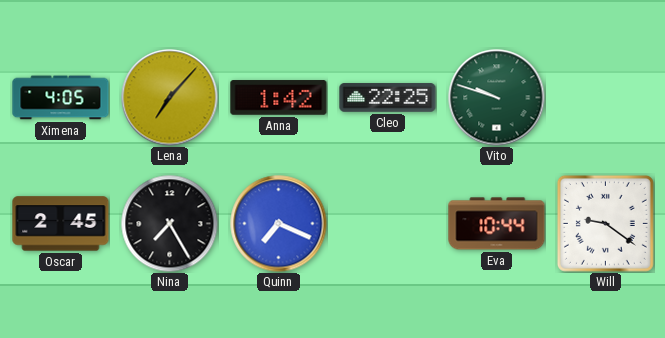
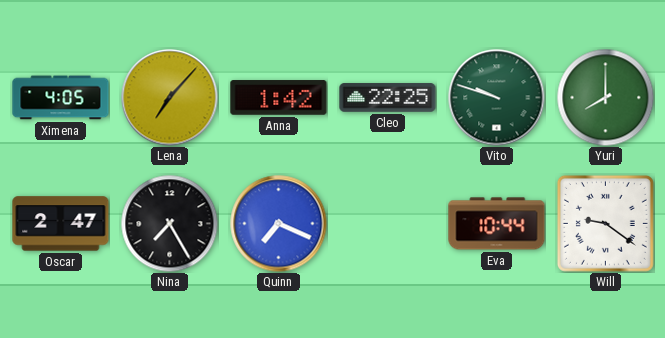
Yuri: none -> 8:00 (605, 97)
Oscar: 2:45 -> 2:47 (61, 224)
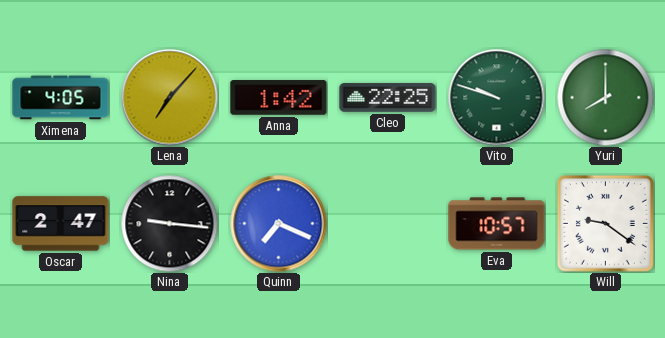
Nina: 7:25 -> 9:16 (169, 223)
Eva: 10:44 -> 10:57 (497, 224)
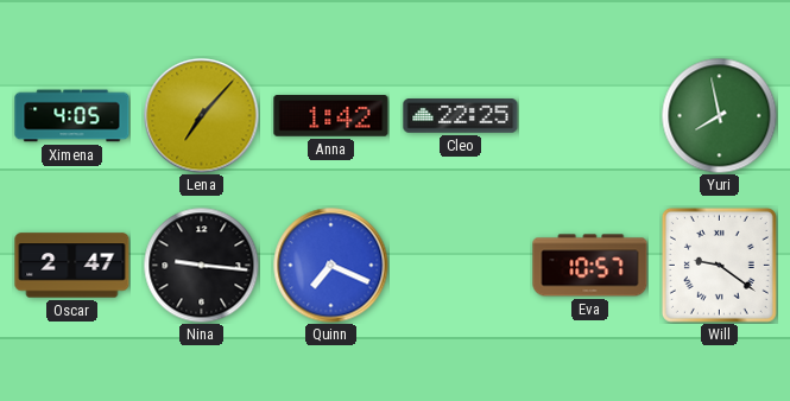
Vito: 9:48 -> none (497, 98)
Yuri: 8:00 -> 7:58 (719, 115)
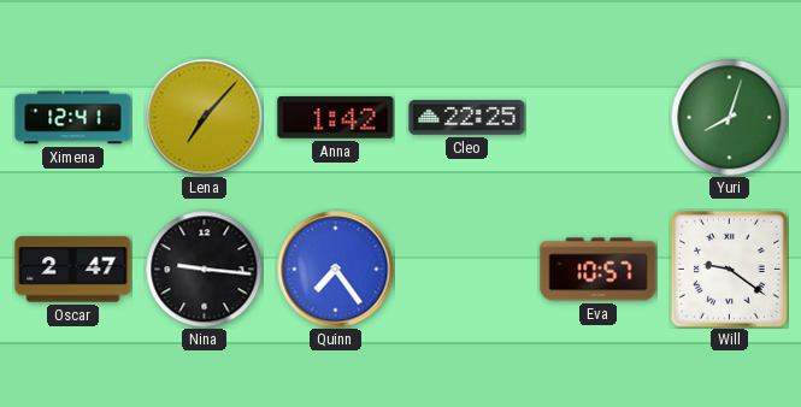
Ximena: 4:05 -> 12:41 (73, 118)
Yuri: 7:58 -> 8:03 (729, 117)
Quinn: 7:19 -> 7:24 (336, 270)
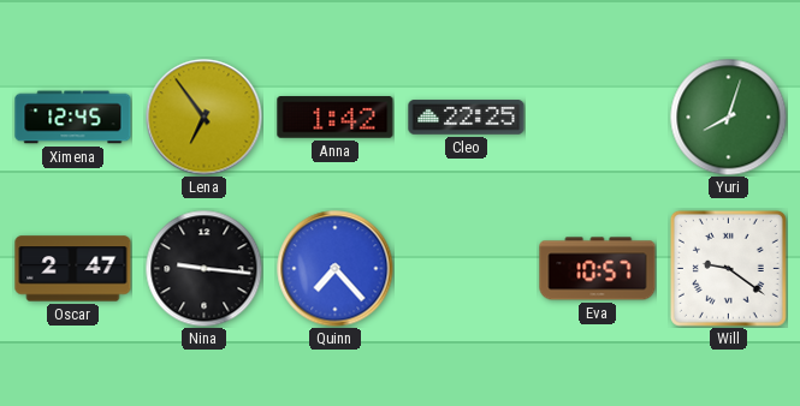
Ximena: 12:41 -> 12:45 (73, 118)
Lena: 7:07 -> 6:54 (205, 118)
Quinn: 7:24 -> 7:23 (336, 269)
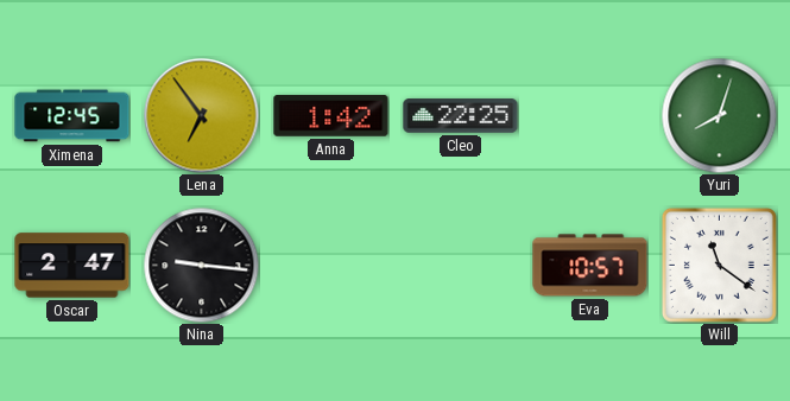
Quinn: 7:23 -> none (336, 269)
Will: 9:21 -> 11:21 (719, 265)
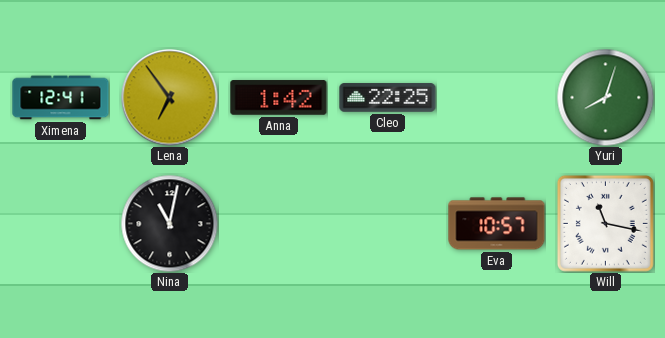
Ximena: 12:45 -> 12:41 (61, 98)
Oscar: 2:47 -> none (72, 266)
Nina: 9:16 -> 11:02 (169, 223)
Will: 11:21 -> 11:17 (605, 223)
